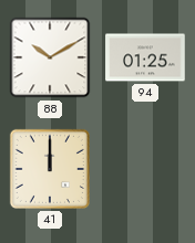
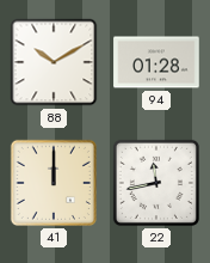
94: 01:25 -> 01:28 (156, 62)
22: none -> 11:43 (156, 183)
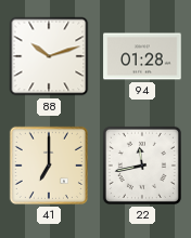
88: 10:10 -> 10:12 (49, 56)
41: 12:00 -> 7:00 (49, 166)
